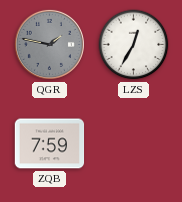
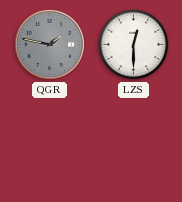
LZS: 12:35 -> 12:30 (134, 45)
ZQB: 7:59 -> none (50, 144)
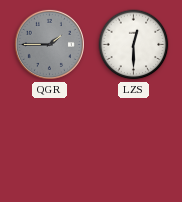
QGR: 1:47 -> 1:45 (49, 44)
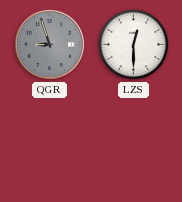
QGR: 1:45 -> 8:57 (49, 44)
